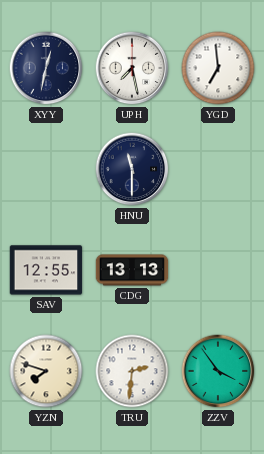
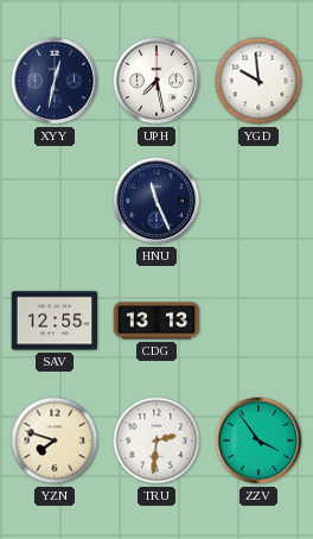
YGD: 6:59 -> 9:59 (258, 81)
HNU: 11:30 -> 11:26 (156, 201)
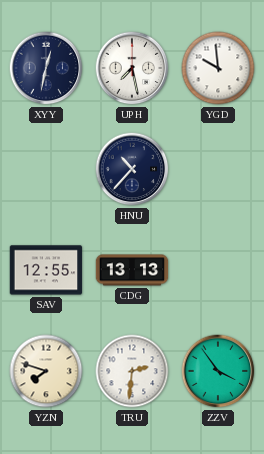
HNU: 11:26 -> 10:37 (132, 169)
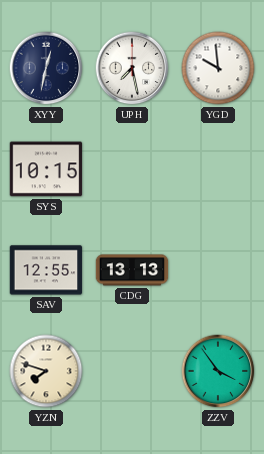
SYS: none -> 10:15 (46, 169)
HNU: 10:37 -> none (132, 169)
TRU: 2:31 -> none (132, 371)
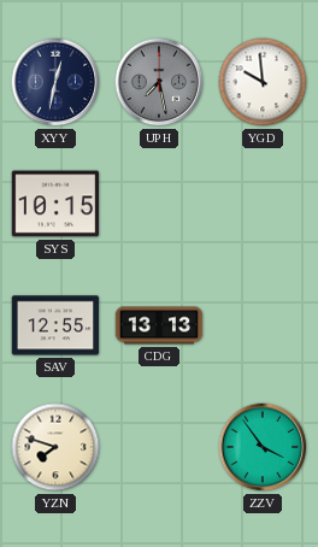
UPH dial: white -> grey (159, 82)
